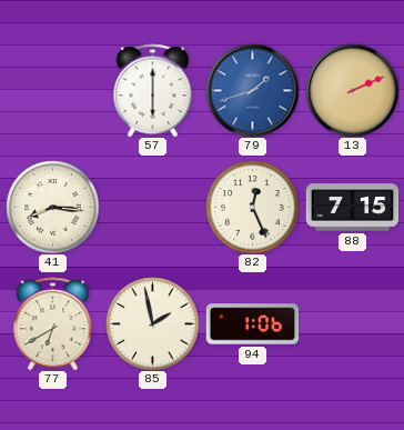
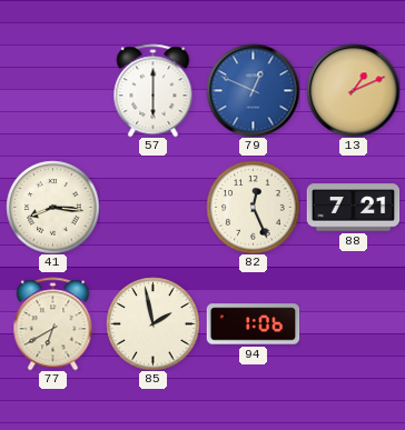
79: 1:42 -> 12:49 (253, 90)
13: 2:11 -> 1:11 (353, 90)
88: 7:15 -> 7:21 (353, 208)
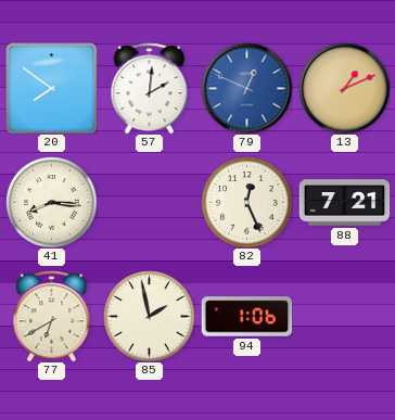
20: none -> 7:51 (51, 88)
57: 6:00 -> 2:01 (150, 88)
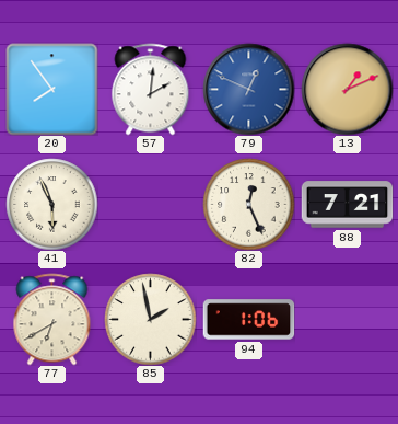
20: 7:51 -> 7:54 (51, 89)
41: 8:16 -> 5:56 (51, 204)
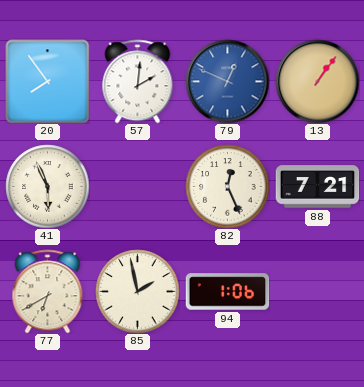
13: 1:11 -> 1:06 (317, 81)
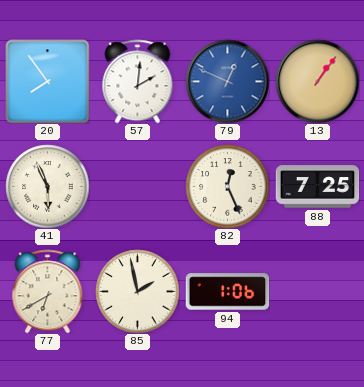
88: 7:21 -> 7:25 (317, 187)
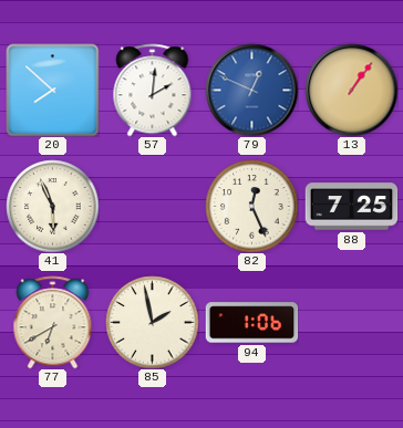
20: 7:54 -> 7:52 (52, 90)
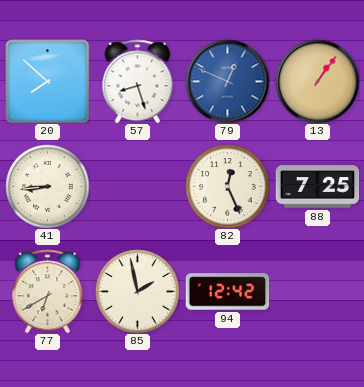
57: 2:01 -> 8:27 (138, 81)
41: 5:56 -> 8:44 (47, 186)
94: 1:06 -> 12:42 (227, 292)
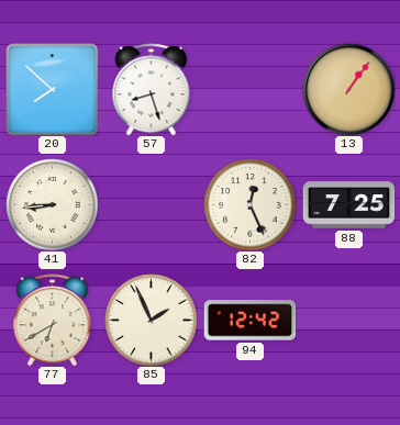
79: 12:49 -> none (227, 81)
85: 1:58 -> 1:56 (151, 320)
